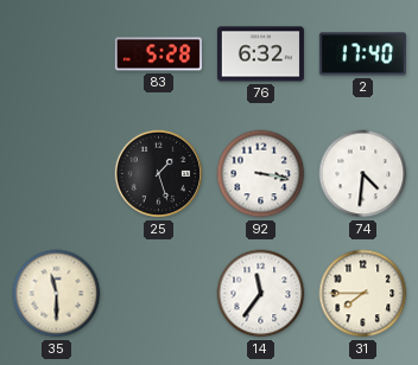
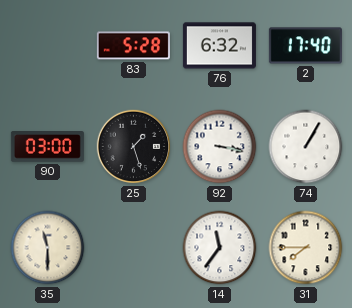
90: none -> 03:00 (47, 147)
74: 4:31 -> 1:05 (306, 147)
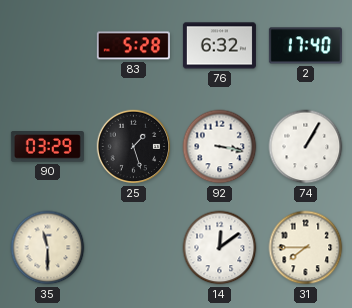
90: 03:00 -> 03:29 (47, 147)
14: 11:36 -> 12:09 (220, 248)
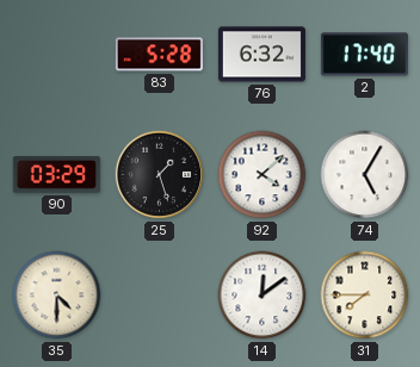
92: 3:17 -> 4:08 (262, 175)
74: 1:05 -> 5:05 (365, 175)
35: 11:30 -> 4:30 (57, 296)
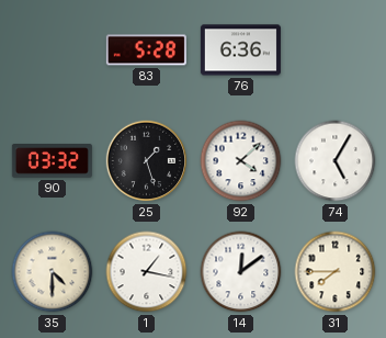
76: 6:32 -> 6:36 (240, 50)
2: 17:40 -> none (364, 55)
90: 03:29 -> 03:32 (52, 161)
1: none -> 1:17 (147, 272)
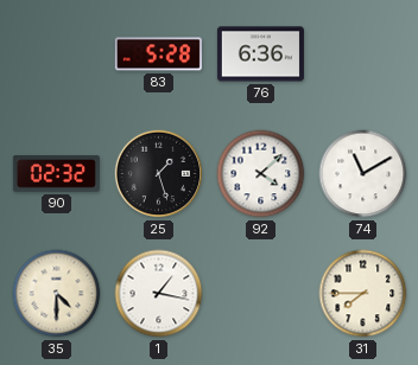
90: 03:32 -> 02:32 (56, 174)
74: 5:05 -> 11:10 (363, 174)
14: 12:09 -> none (241, 272)
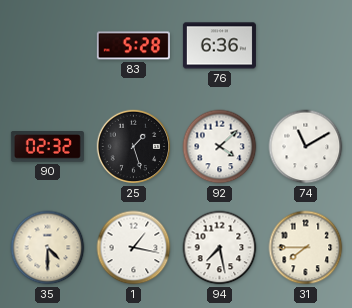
94: none -> 7:28 (220, 248)
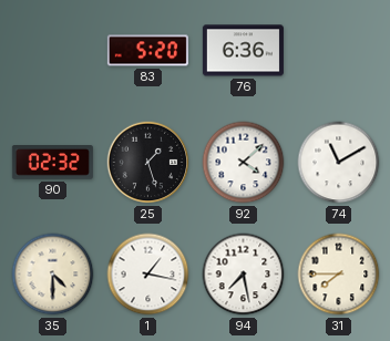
83: 5:28 -> 5:20 (147, 51)
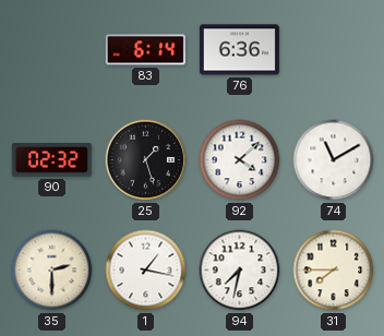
83: 5:20 -> 6:14 (145, 50)
35: 4:30 -> 2:30 (52, 271)
94: 7:28 -> 7:32 (240, 271)
